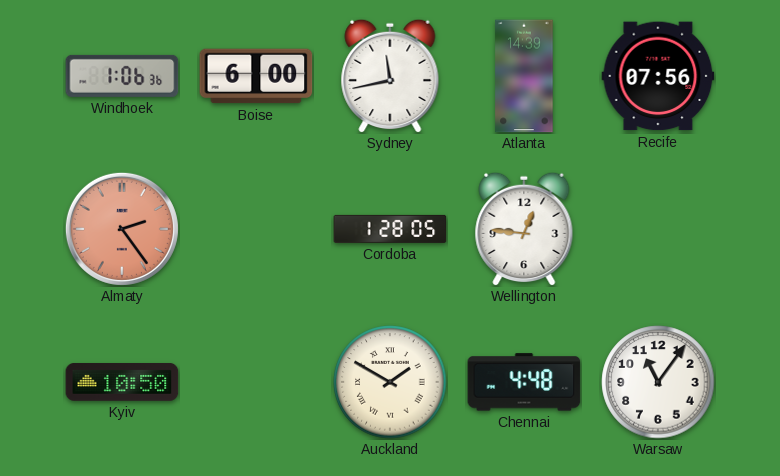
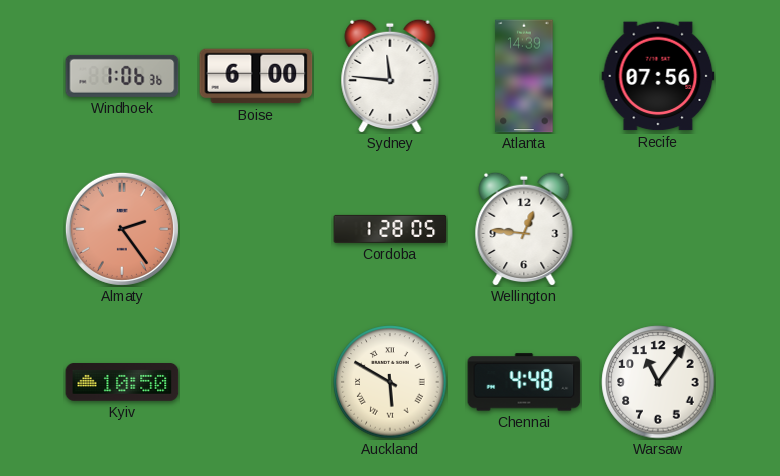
Sydney: 11:43 -> 11:46 (390, 76)
Auckland: 1:50 -> 5:50 (390, 382)
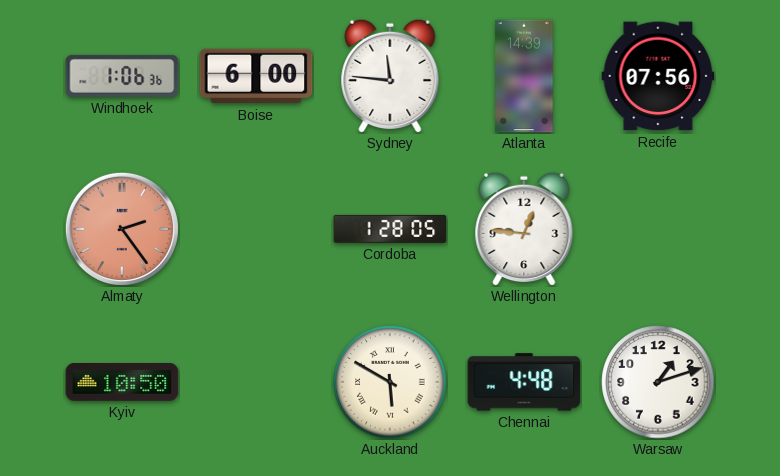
Warsaw: 11:06 -> 1:12 (658, 382)
